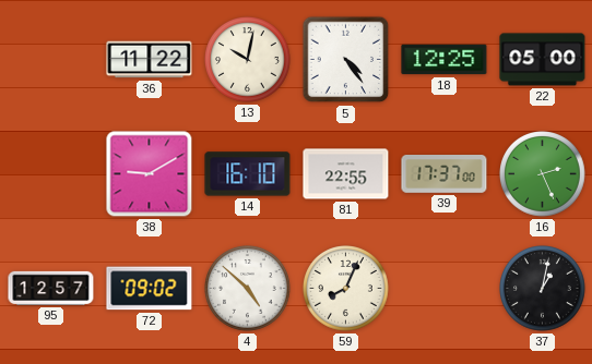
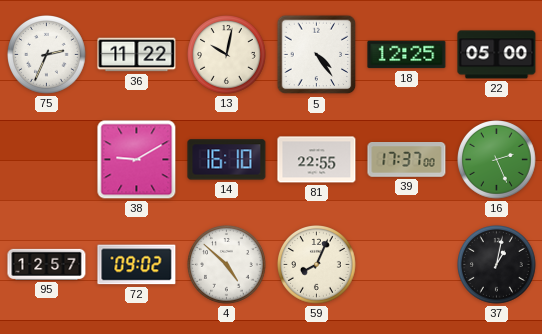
75: none -> 2:34 (47, 55)
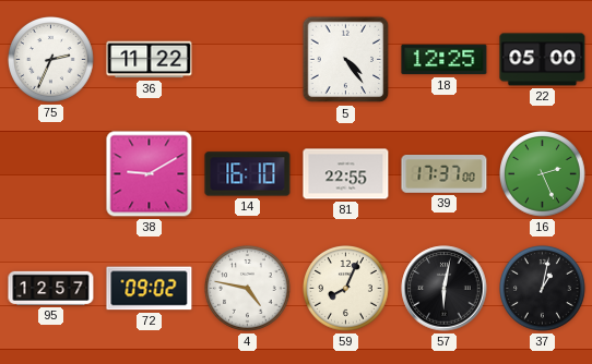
13: 10:02 -> none (227, 55)
4: 4:52 -> 4:47 (248, 289)
57: none -> 6:02 (445, 289)
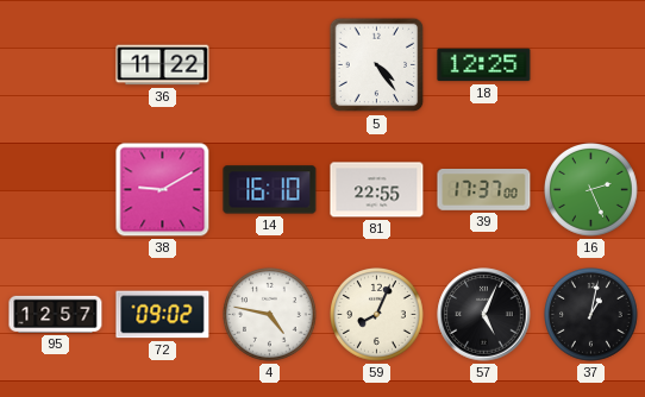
75: 2:34 -> none (51, 60)
22: 05:00 -> none (543, 60)
57: 6:02 -> 5:04 (484, 315)
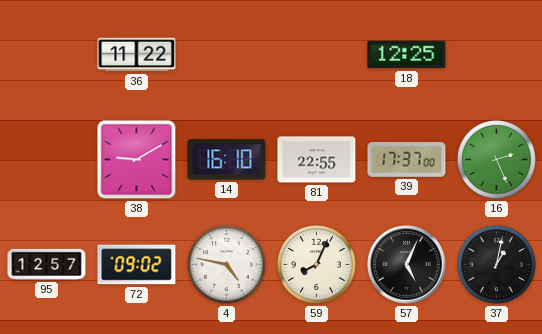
5: 4:24 -> none (377, 65)
